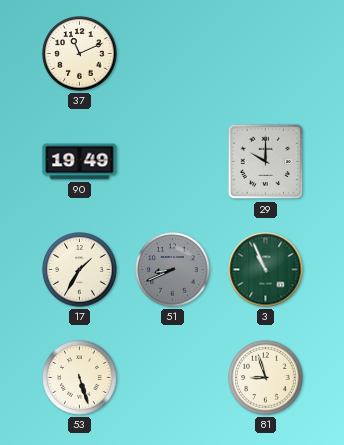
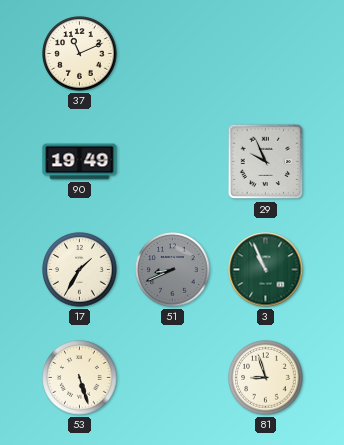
29: 10:00 -> 9:56 (266, 162)
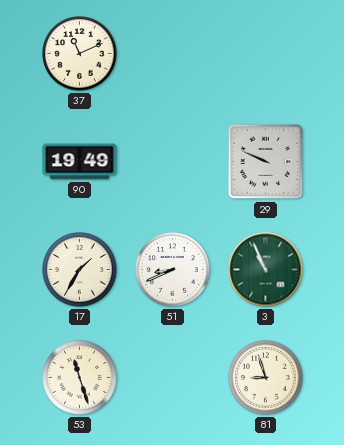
29: 9:56 -> 9:49 (266, 162)
51 dial: grey -> white (173, 270)
53: 5:27 -> 11:27 (80, 378)
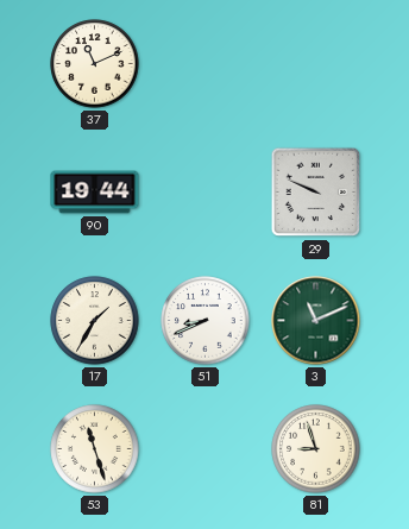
90: 19:49 -> 19:44 (95, 193)
3: 10:56 -> 11:11 (316, 321)
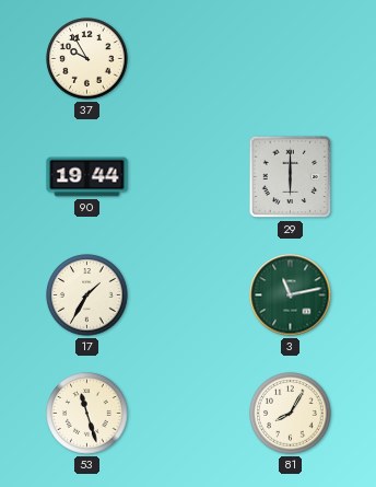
37: 11:11 -> 9:55 (87, 59)
29: 9:49 -> 6:00 (291, 177)
51: 8:41 -> none (206, 321)
3: 11:11 -> 11:13 (291, 295)
81: 8:57 -> 8:05 (291, 414)
